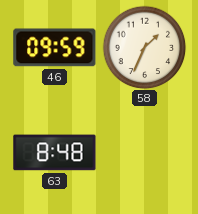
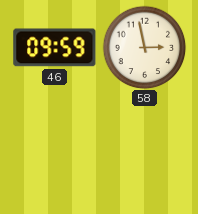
58: 1:34 -> 2:58 (144, 47)
63: 8:48 -> none (55, 153)
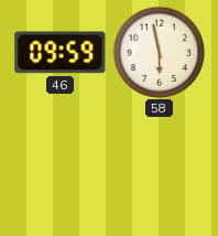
58: 2:58 -> 5:58 (159, 52)
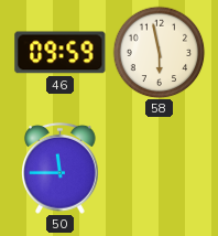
50: none -> 11:45 (61, 168)
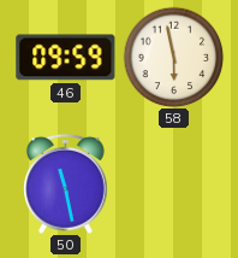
50: 11:45 -> 11:28 (66, 183)
